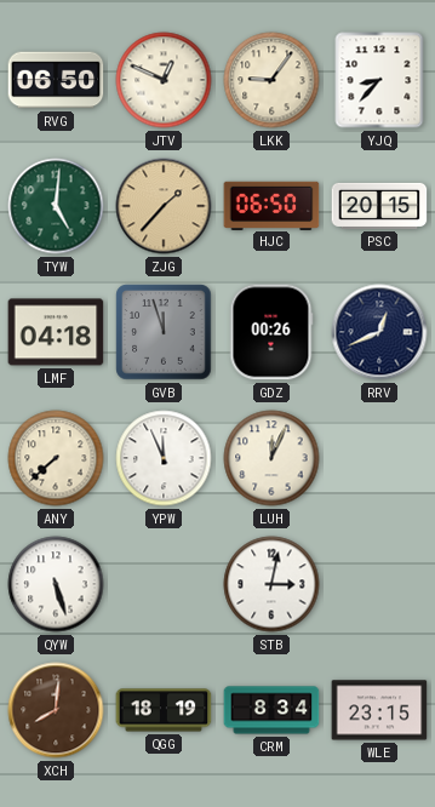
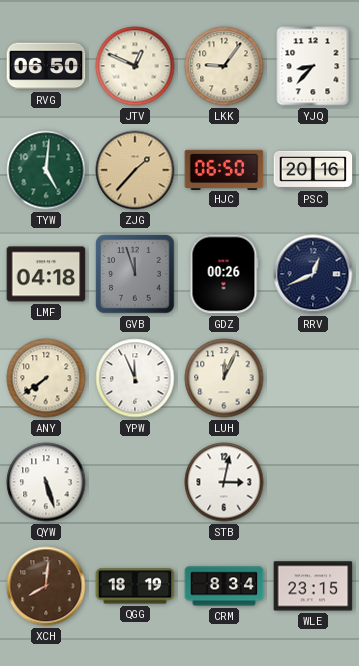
PSC: 20:15 -> 20:16 (313, 170)
ANY: 7:38 -> 7:39 (46, 378)
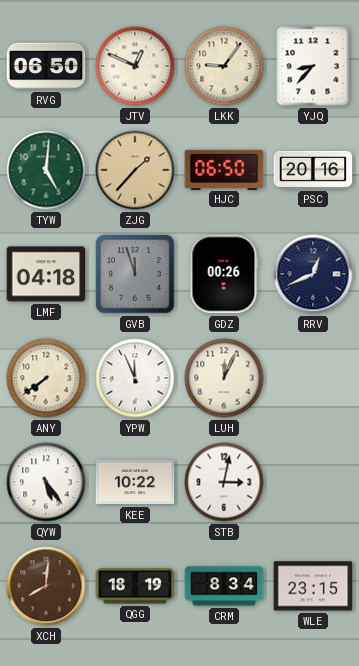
QYW: 5:27 -> 5:24 (46, 482)
KEE: none -> 10:22 (135, 482)
